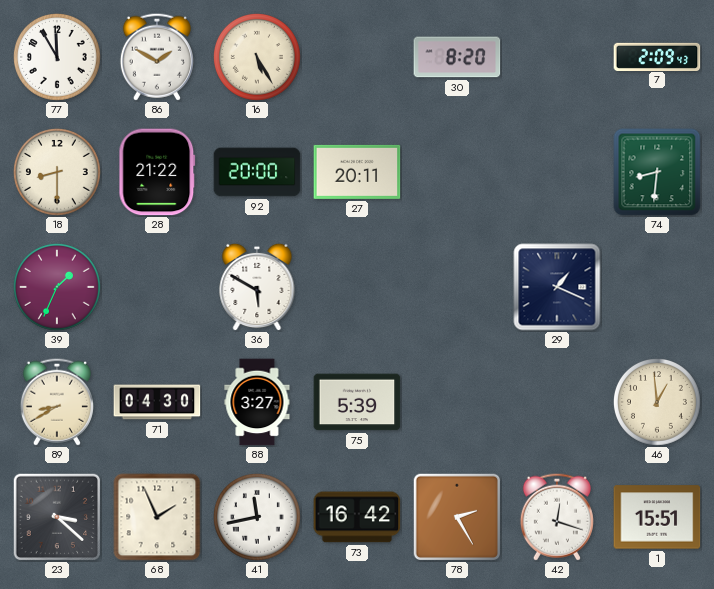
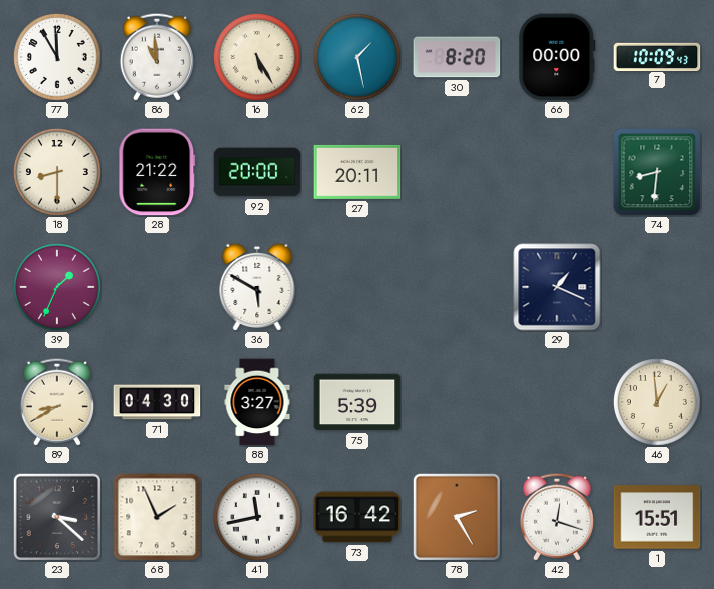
86: 1:50 -> 10:59 (157, 57)
62: none -> 1:28 (357, 57)
66: none -> 00:00 (557, 57)
7: 2:09 -> 10:09 (657, 56)
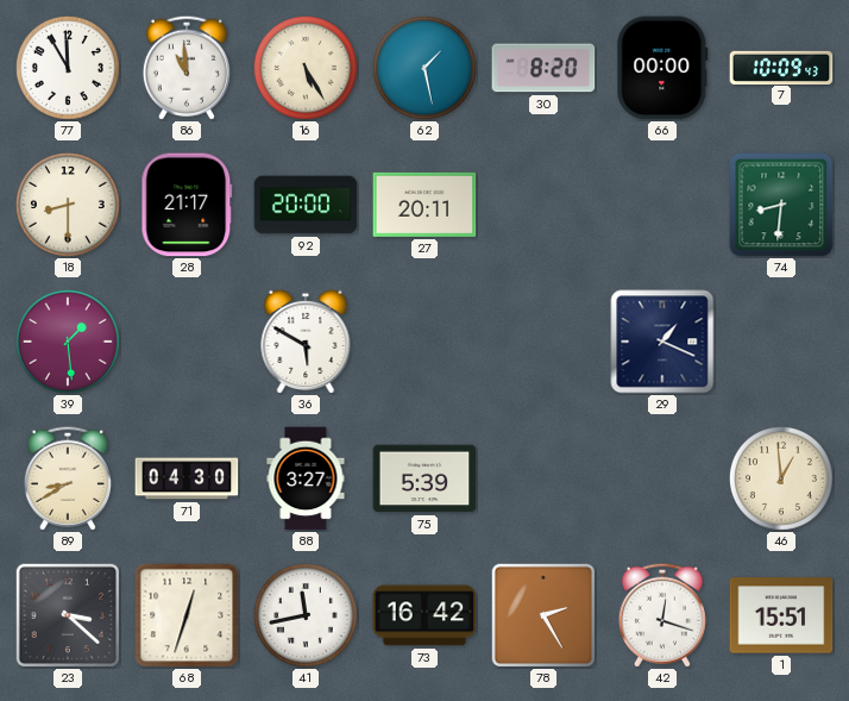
28: 21:22 -> 21:17 (187, 205)
39: 1:34 -> 1:29 (68, 342)
68: 1:56 -> 12:33 (187, 615)
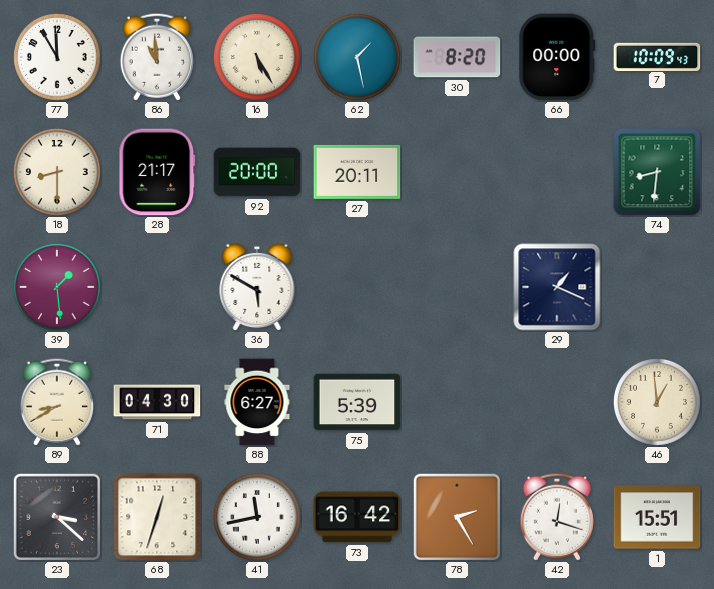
88: 3:27 -> 6:27 (257, 402)
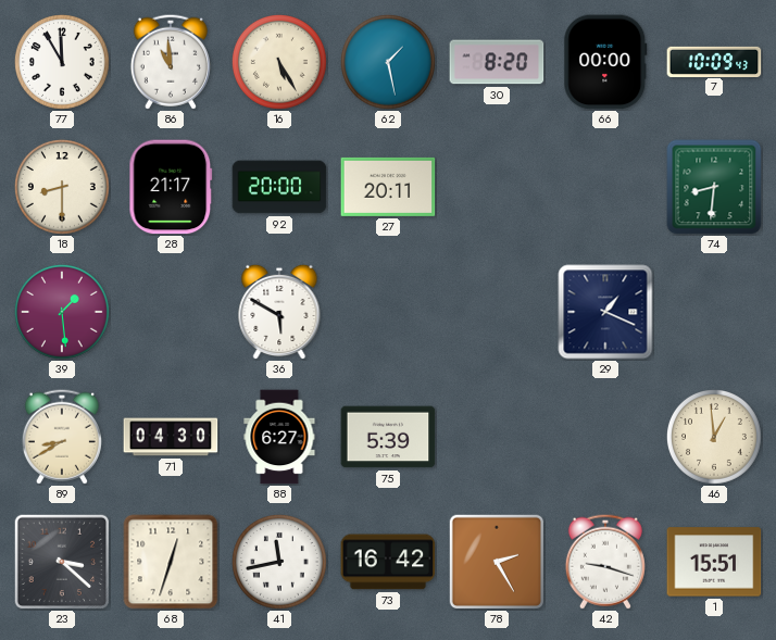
42: 12:18 -> 9:18 (605, 562)
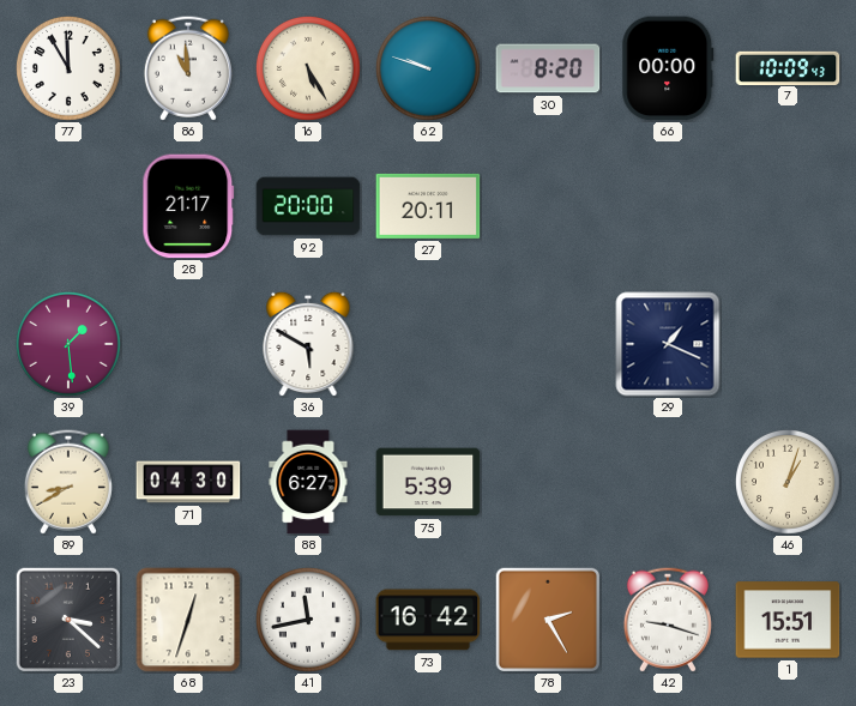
62: 1:28 -> 9:48 (428, 68)
18: 8:30 -> none (62, 187)
74: 8:31 -> none (714, 187)
46: 12:59 -> 1:03 (788, 482)
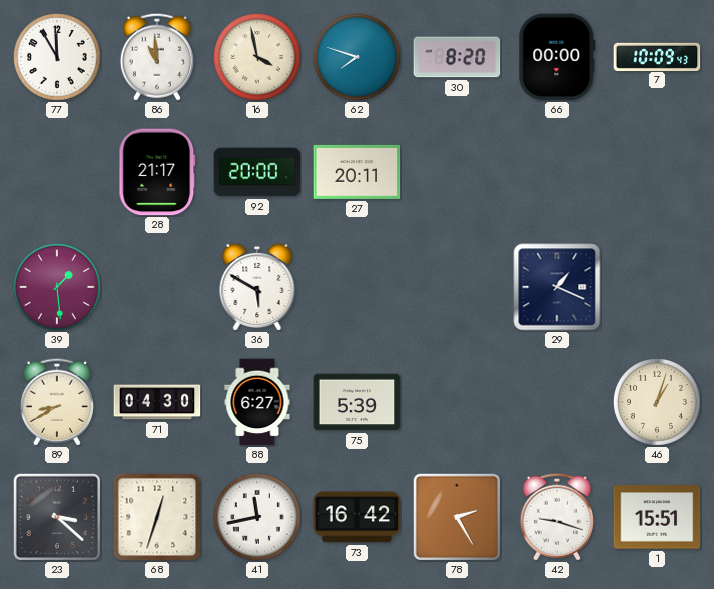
16: 5:25 -> 3:58 (257, 57)
62: 9:48 -> 7:48 (357, 57)
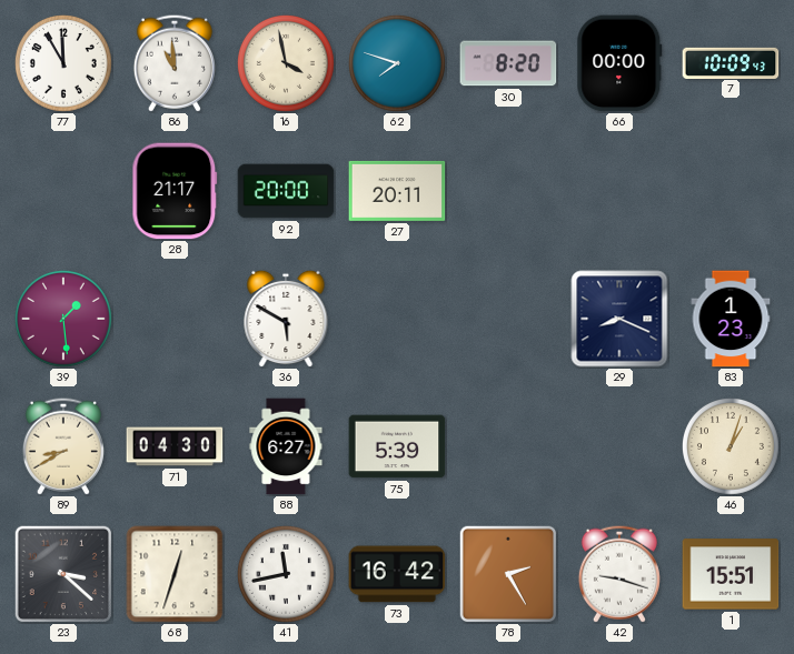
29: 1:19 -> 8:19 (619, 319)
83: none -> 1:23 (731, 319)
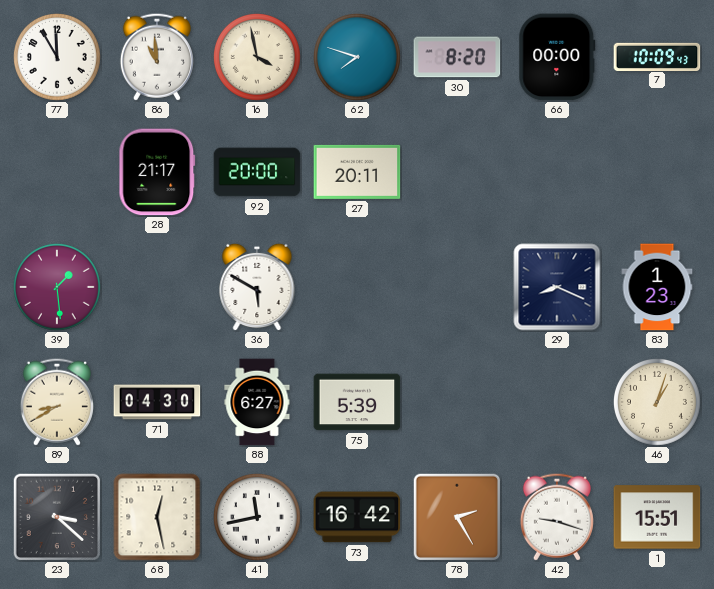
68: 12:33 -> 12:28 (157, 517)
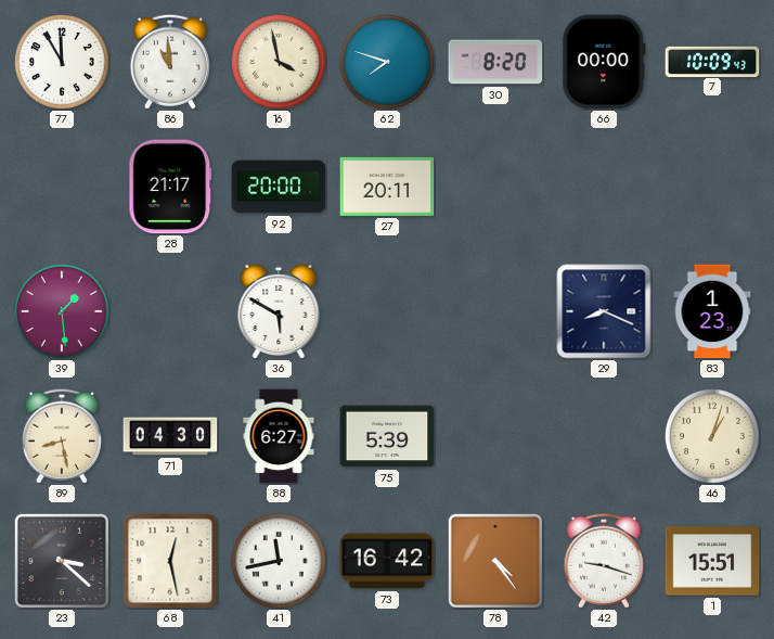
89: 8:40 -> 8:28 (62, 436)
78: 2:25 -> 4:24 (495, 561)
